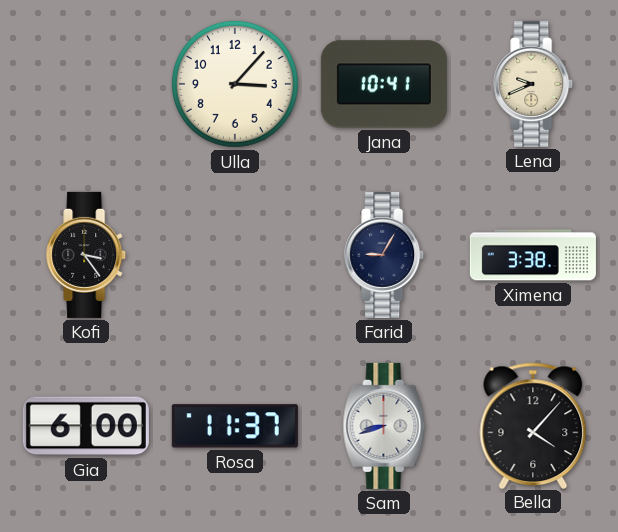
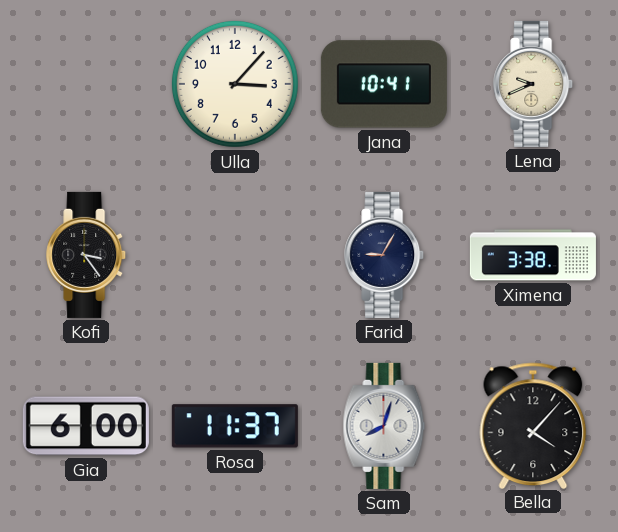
Sam: 8:42 -> 8:03 (384, 426)
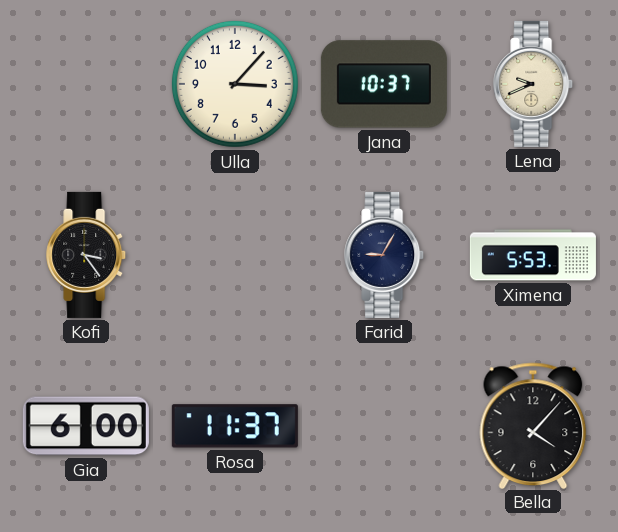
Jana: 10:41 -> 10:37 (384, 84)
Ximena: 3:38 -> 5:53 (533, 255)
Sam: 8:03 -> none (384, 426)
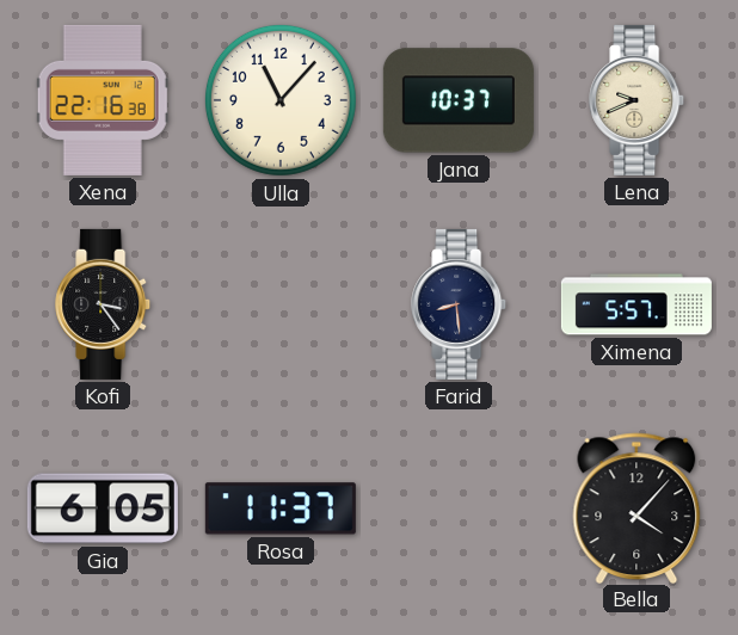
Xena: none -> 22:16 (103, 100)
Ulla: 3:07 -> 11:07 (281, 100)
Farid: 9:05 -> 8:29 (460, 304)
Ximena: 5:53 -> 5:57 (636, 304)
Gia: 6:00 -> 6:05 (103, 508)
